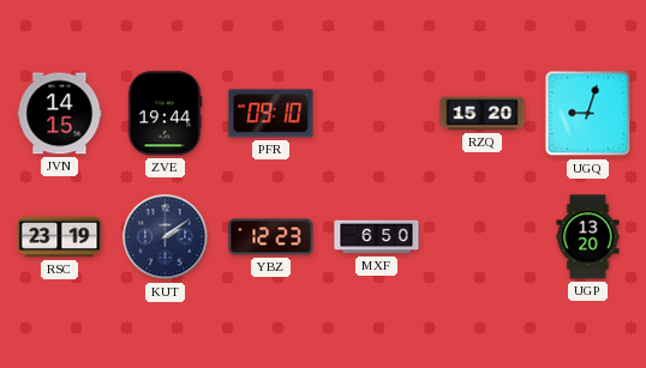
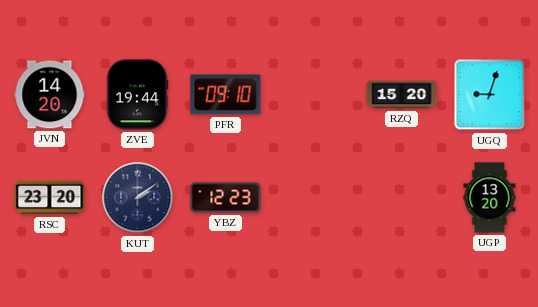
JVN: 14:15 -> 14:20 (50, 95)
RSC: 23:19 -> 23:20 (50, 198)
MXF: 6:50 -> none (377, 237)
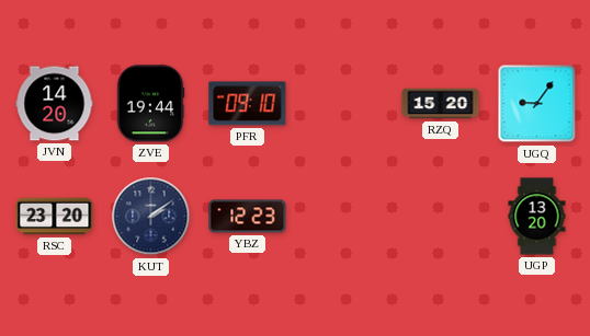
UGQ: 9:03 -> 9:06 (537, 104)
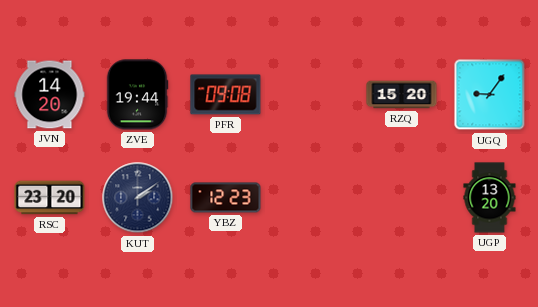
PFR: 09:10 -> 09:08 (226, 95)
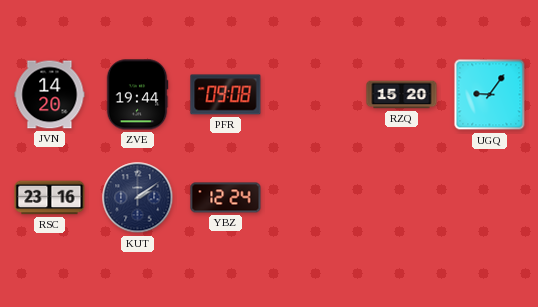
RSC: 23:20 -> 23:16 (50, 198)
YBZ: 12:23 -> 12:24 (226, 198)
UGP: 13:20 -> none (490, 198)
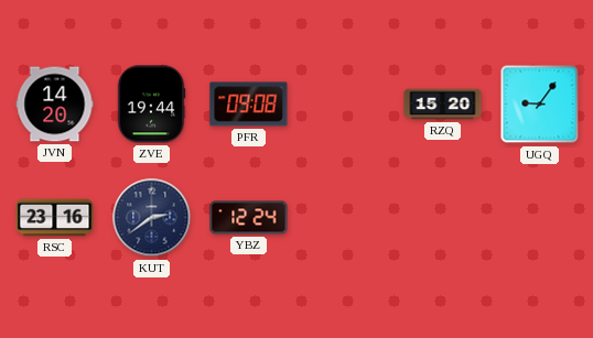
KUT: 2:09 -> 2:39 (152, 218)
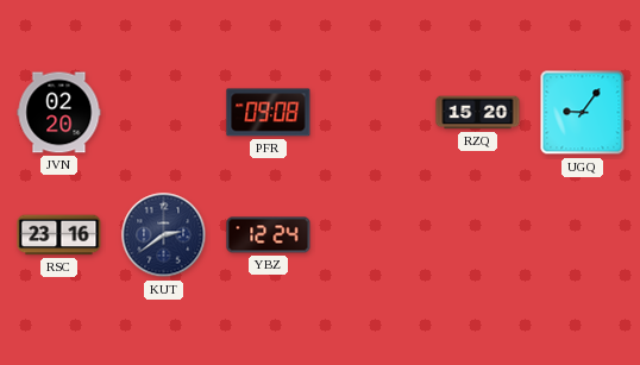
JVN: 14:20 -> 02:20 (59, 113)
ZVE: 19:44 -> none (151, 105)
